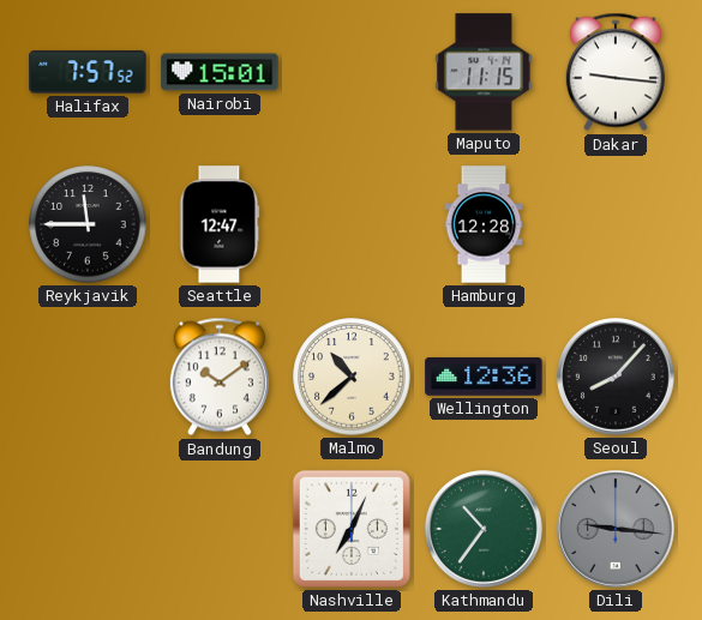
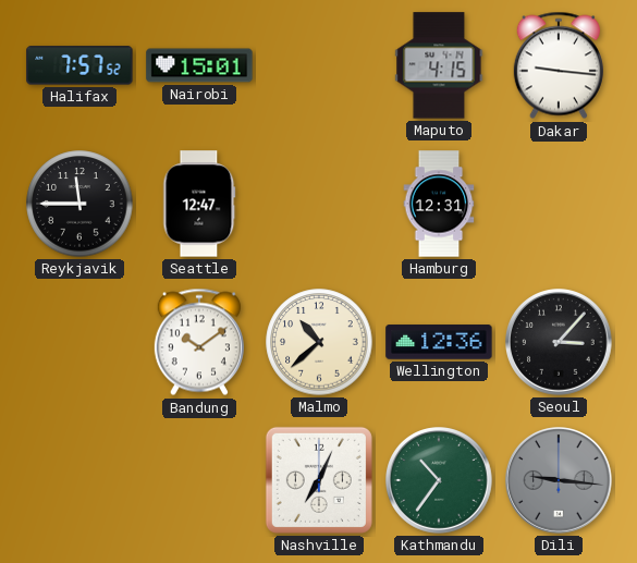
Maputo: 11:15 -> 4:15 (439, 65)
Hamburg: 12:28 -> 12:31 (439, 204)
Seoul: 8:07 -> 3:07 (560, 343)
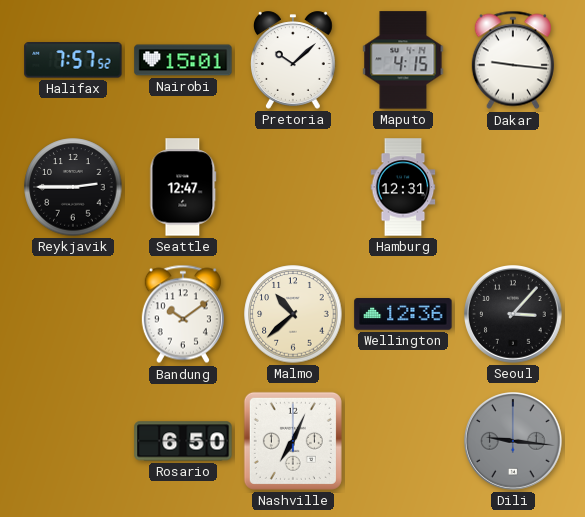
Pretoria: none -> 10:08 (294, 60)
Reykjavik: 11:45 -> 2:45 (73, 187)
Rosario: none -> 6:50 (183, 441)
Kathmandu: 10:36 -> none (440, 481)
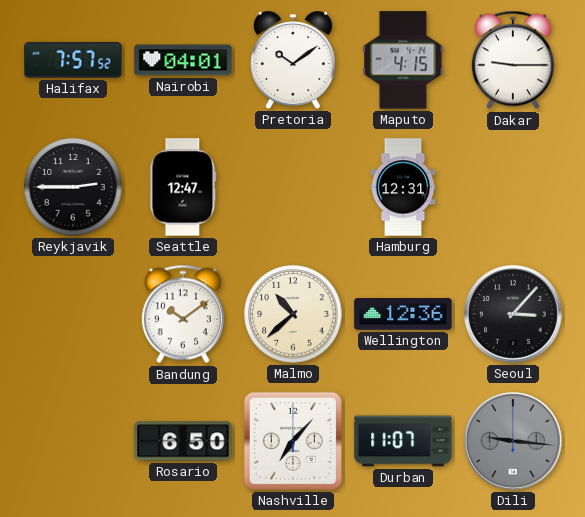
Nairobi: 15:01 -> 04:01 (183, 60)
Pretoria: 10:08 -> 10:09 (294, 60)
Dakar: 9:16 -> 9:15 (513, 60)
Nashville: 7:04 -> 7:07 (293, 441)
Durban: none -> 11:07 (403, 441)
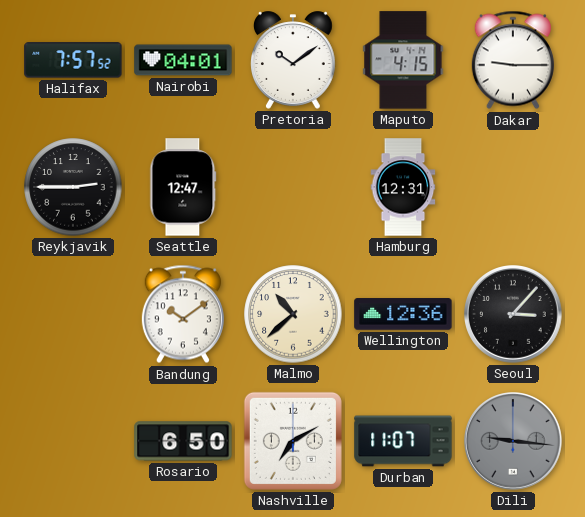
Nashville: 7:07 -> 7:10 (293, 441)
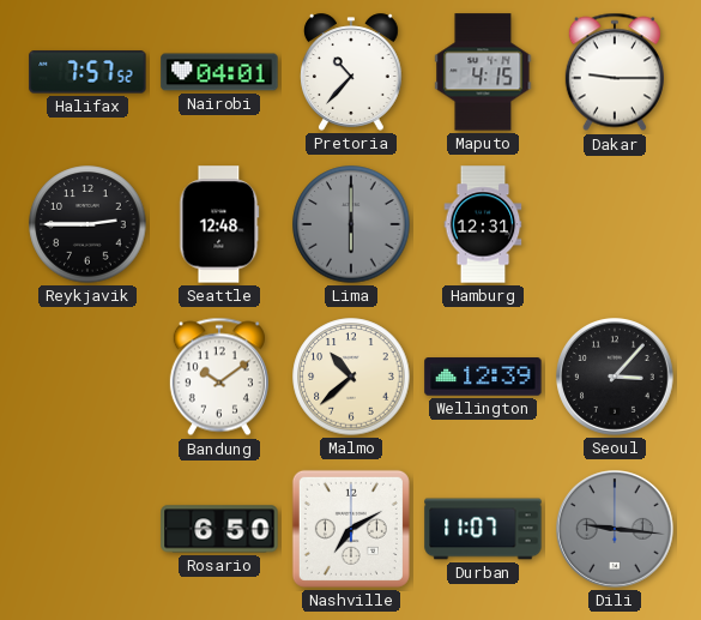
Pretoria: 10:09 -> 10:37 (352, 72)
Seattle: 12:47 -> 12:48 (219, 224)
Lima: none -> 6:00 (351, 224)
Wellington: 12:36 -> 12:39 (483, 377)
